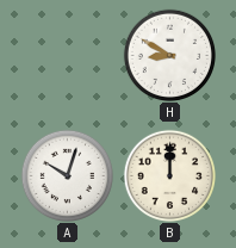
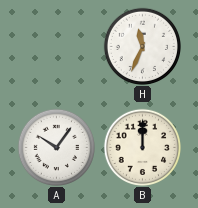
H: 8:50 -> 11:34 (142, 46)
A: 10:03 -> 10:06 (56, 147)
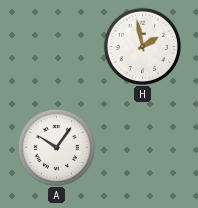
H: 11:34 -> 1:58 (142, 46)
B: 12:00 -> none (142, 147)
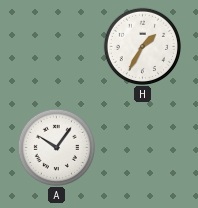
H: 1:58 -> 1:35 (142, 46)
